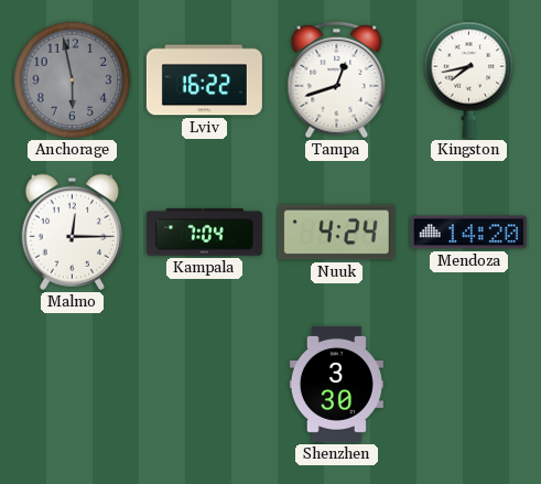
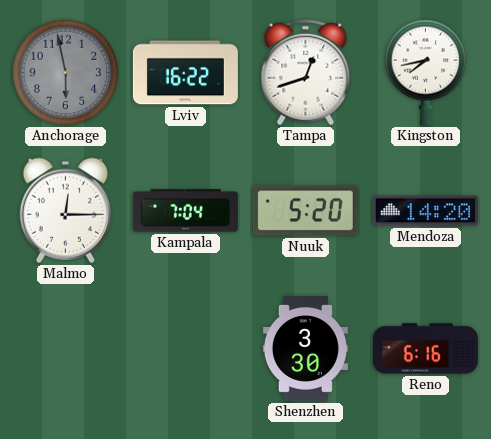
Nuuk: 4:24 -> 5:20 (305, 211)
Reno: none -> 6:16 (425, 349)
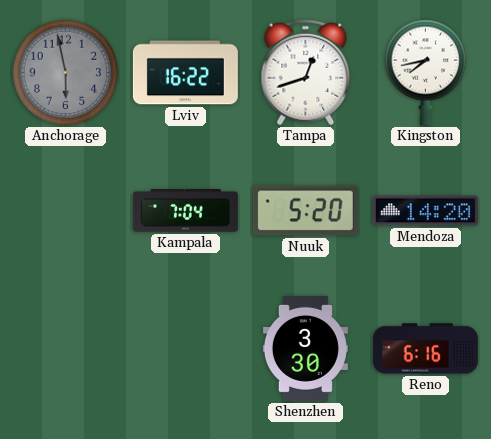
Malmo: 12:15 -> none (65, 210)
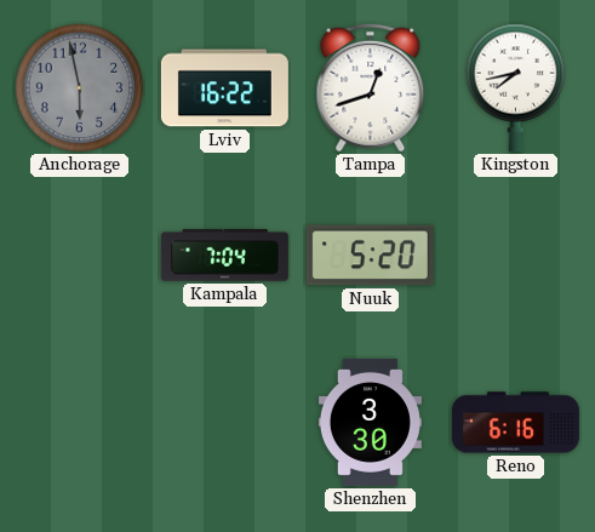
Mendoza: 14:20 -> none (425, 211)
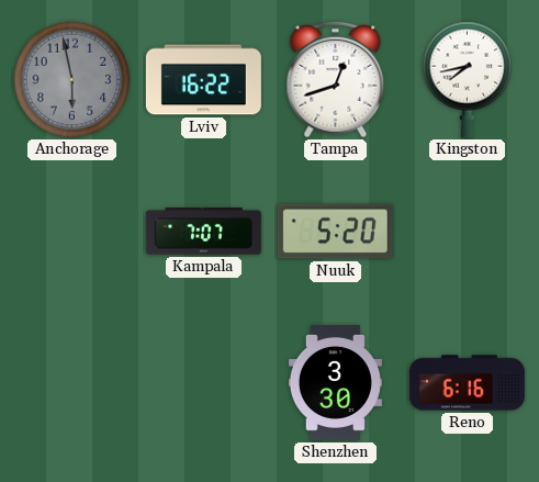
Kampala: 7:04 -> 7:07 (203, 232)
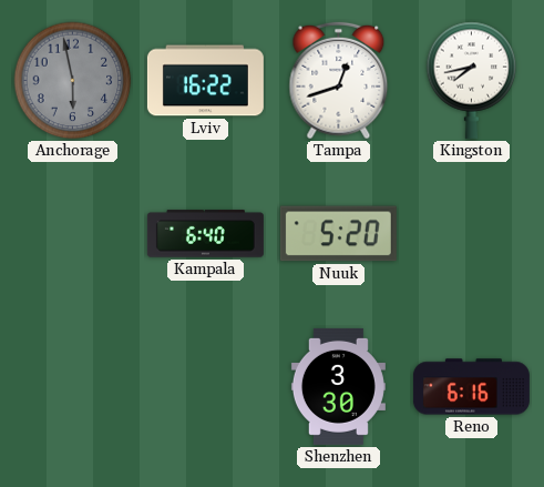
Kampala: 7:07 -> 6:40 (205, 234)
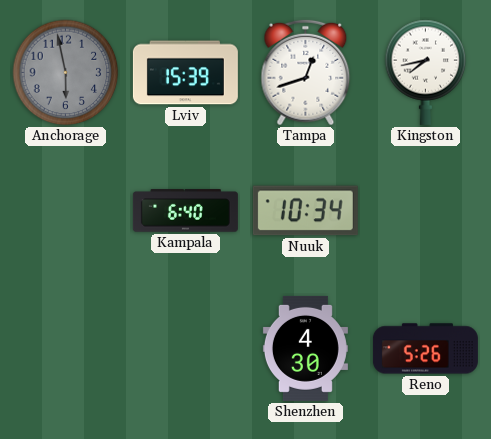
Lviv: 16:22 -> 15:39 (185, 73)
Nuuk: 5:20 -> 10:34 (305, 211)
Shenzhen: 3:30 -> 4:30 (305, 348)
Reno: 6:16 -> 5:26 (425, 349)
